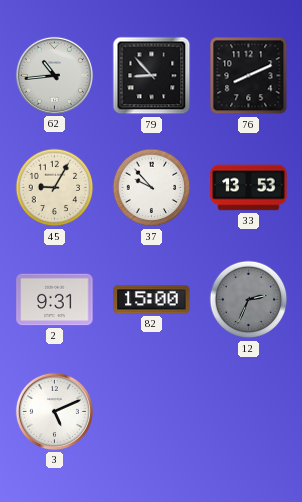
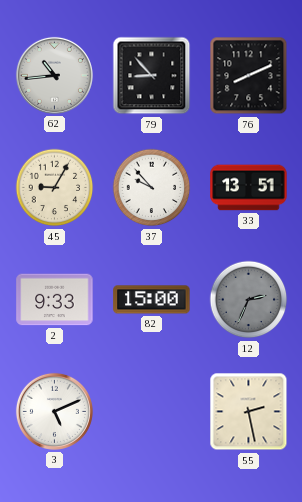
33: 13:53 -> 13:51 (249, 188)
2: 9:31 -> 9:33 (55, 300)
55: none -> 2:28 (249, 412)
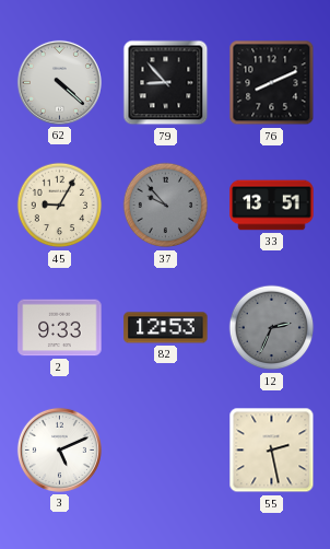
62: 10:44 -> 4:22 (59, 82)
37 dial: white -> grey (166, 206)
82: 15:00 -> 12:53 (166, 328)
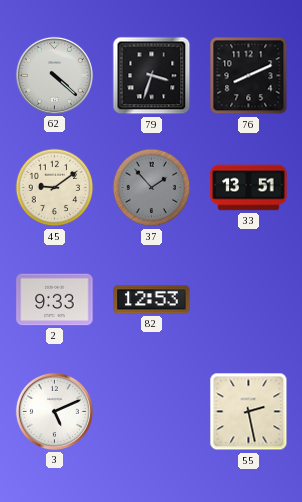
79: 8:53 -> 3:33 (152, 76)
45: 9:05 -> 9:09 (55, 188)
37: 9:53 -> 1:53 (152, 188)
12: 2:34 -> none (272, 328)
